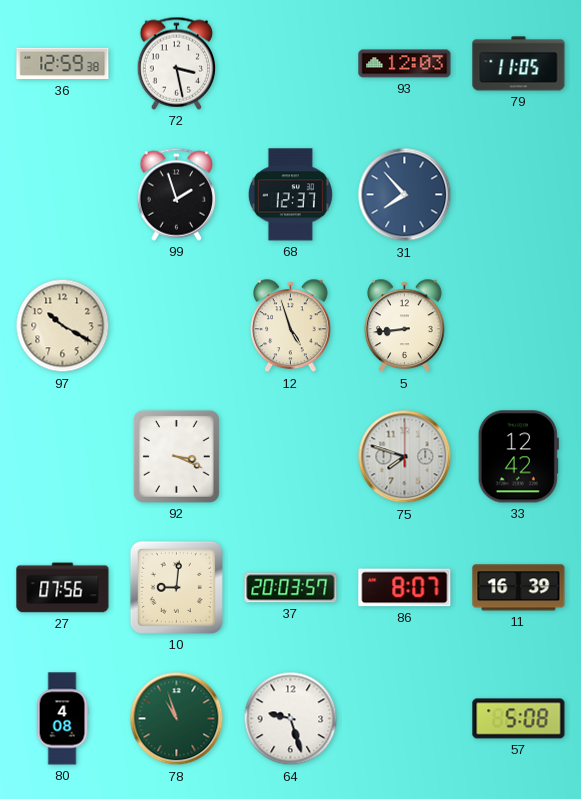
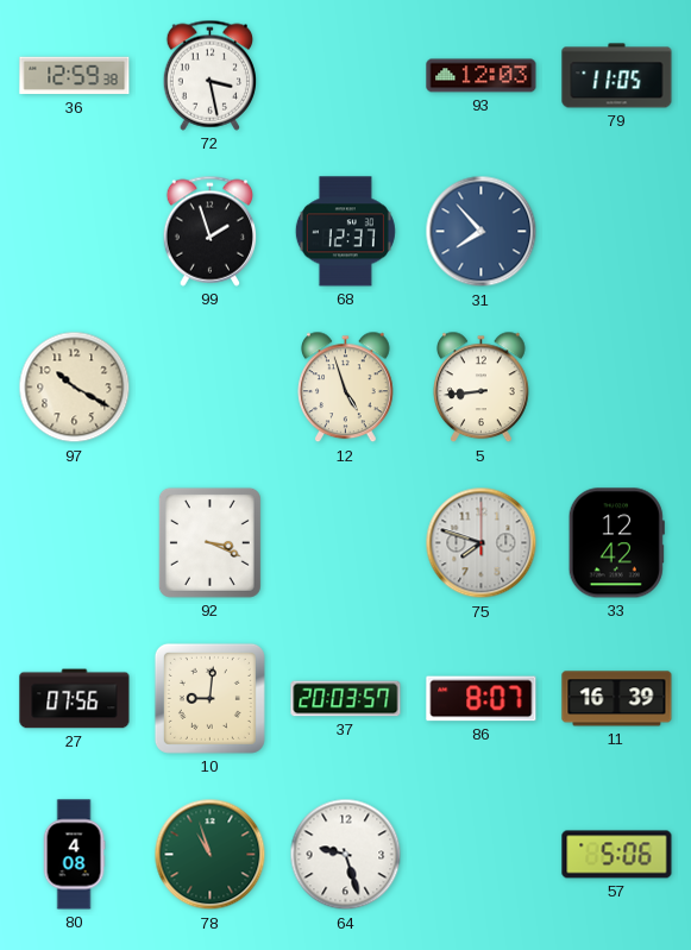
57: 5:08 -> 5:06 (617, 855)
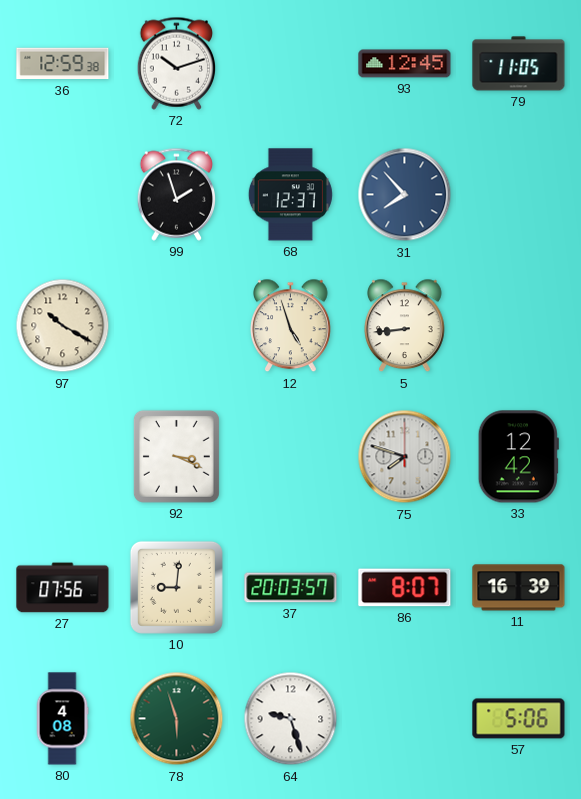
72: 3:28 -> 10:12 (176, 63)
93: 12:03 -> 12:45 (405, 64)
78: 10:57 -> 5:57 (177, 719)
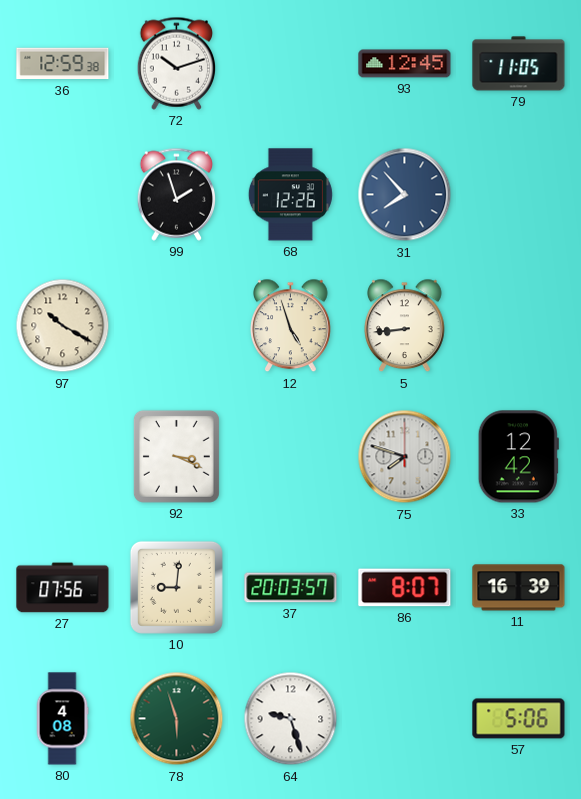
68: 12:37 -> 12:26 (290, 195)
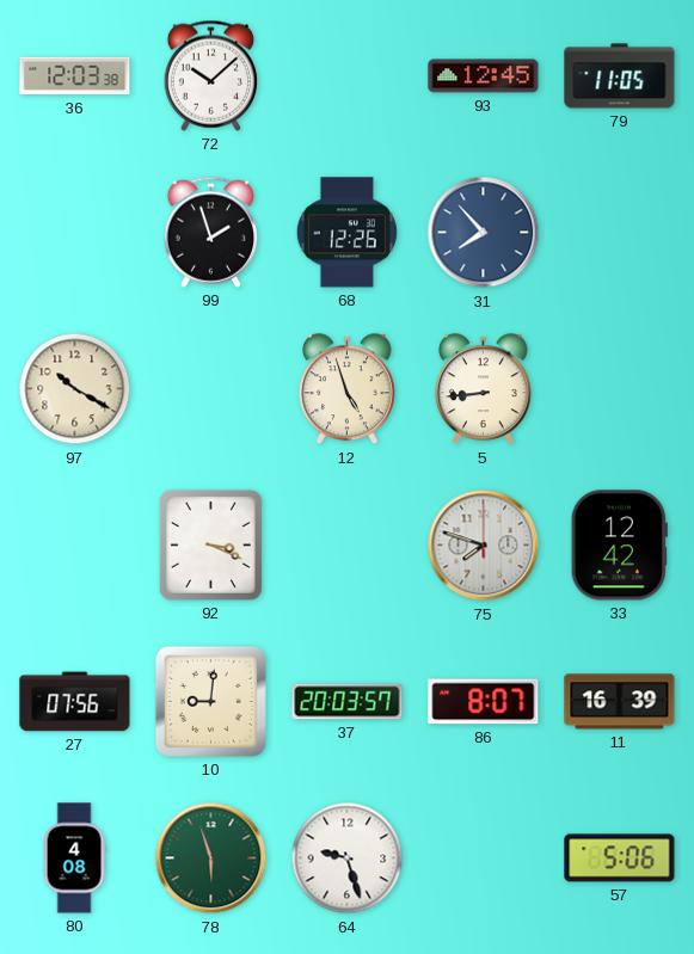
36: 12:59 -> 12:03 (75, 76)
72: 10:12 -> 10:08 (210, 75)
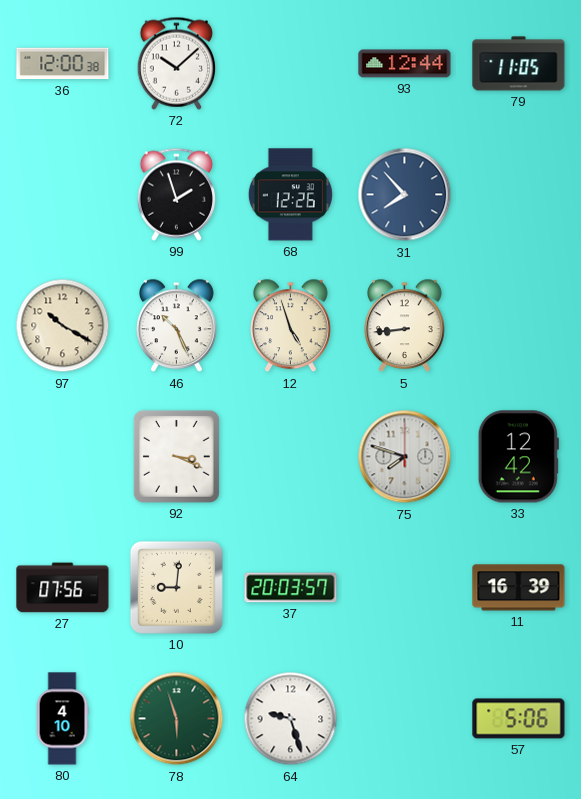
36: 12:03 -> 12:00 (63, 64)
93: 12:45 -> 12:44 (405, 64)
46: none -> 10:26 (177, 326)
86: 8:07 -> none (484, 702)
80: 4:08 -> 4:10 (62, 719)
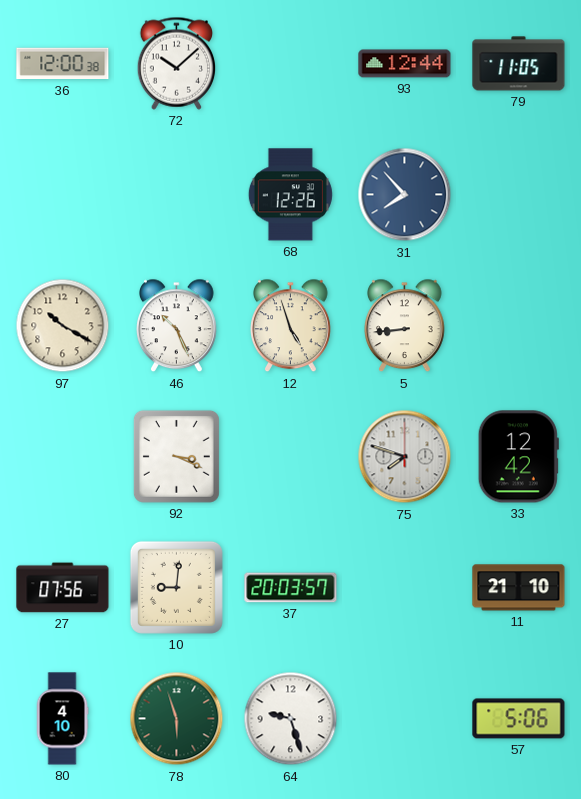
99: 1:57 -> none (176, 194)
11: 16:39 -> 21:10 (519, 588)
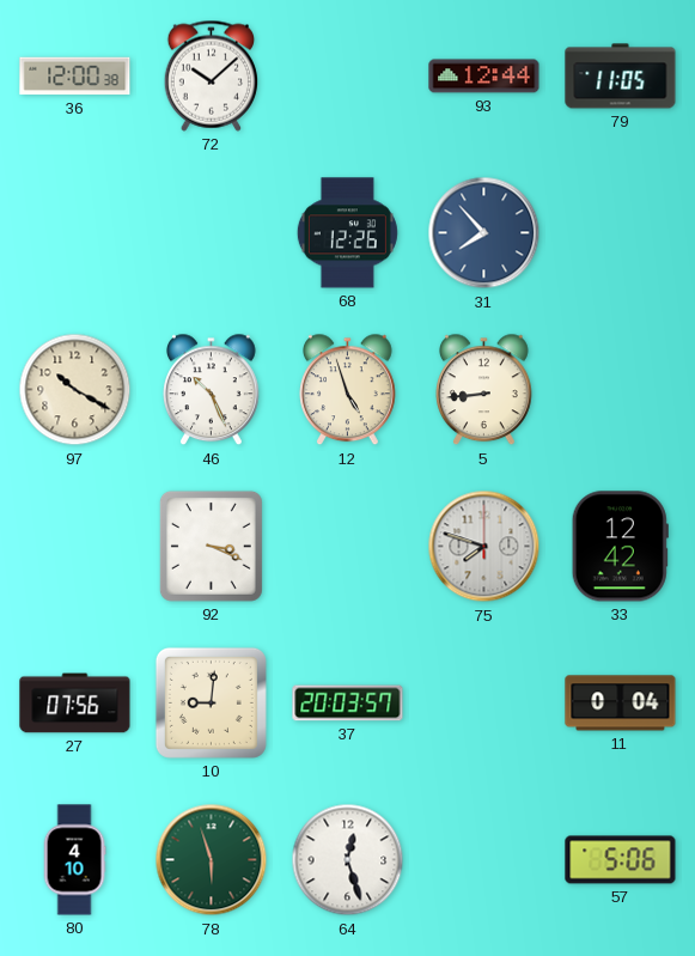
11: 21:10 -> 0:04 (621, 704)
64: 9:27 -> 12:27 (348, 860)
